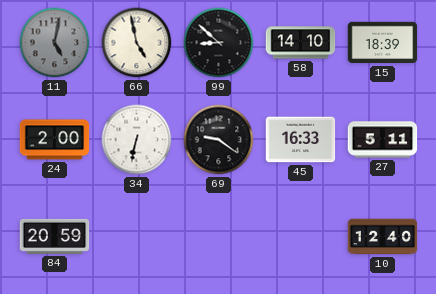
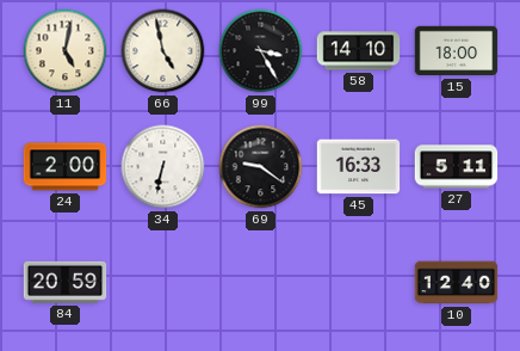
11 dial: grey -> cream (66, 51)
99: 8:52 -> 3:25 (261, 51)
15: 18:39 -> 18:00 (457, 51)
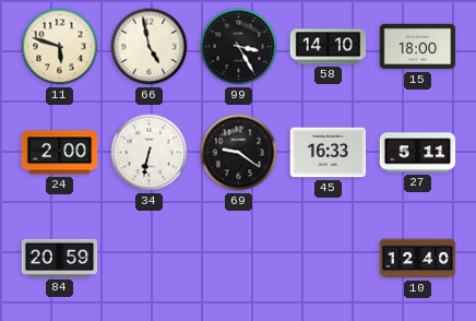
11: 5:02 -> 5:48 (60, 47)
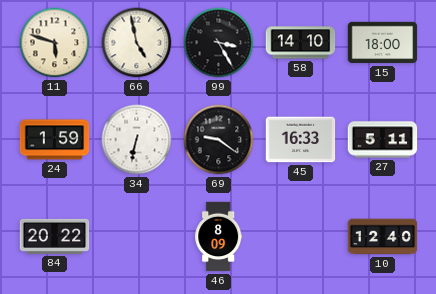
24: 2:00 -> 1:59 (55, 140)
84: 20:59 -> 20:22 (55, 236)
46: none -> 8:09 (219, 237)
